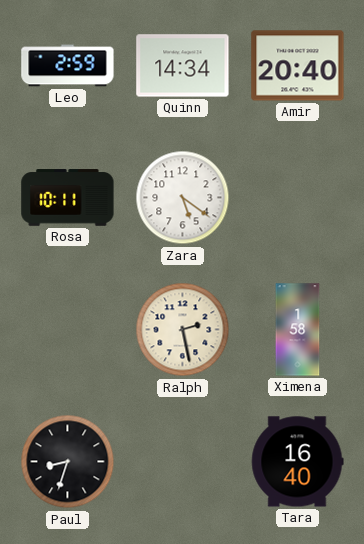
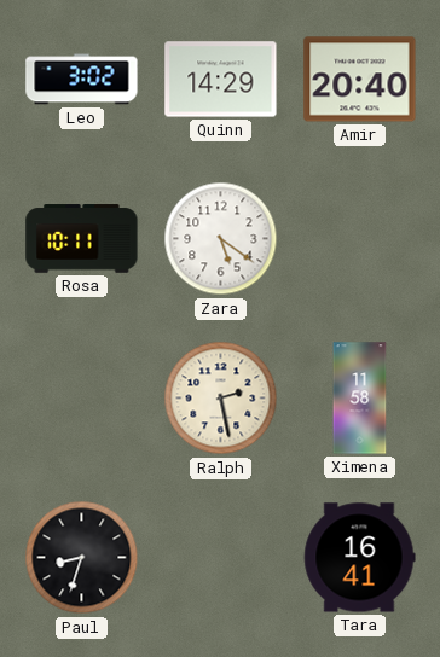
Leo: 2:59 -> 3:02 (82, 80)
Quinn: 14:34 -> 14:29 (221, 80)
Ximena: 1:58 -> 11:58 (360, 399)
Tara: 16:40 -> 16:41 (359, 558)
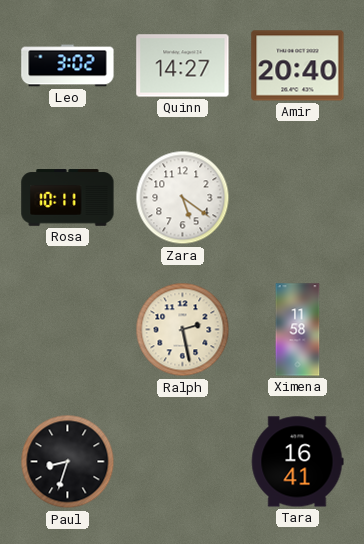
Quinn: 14:29 -> 14:27 (183, 66)
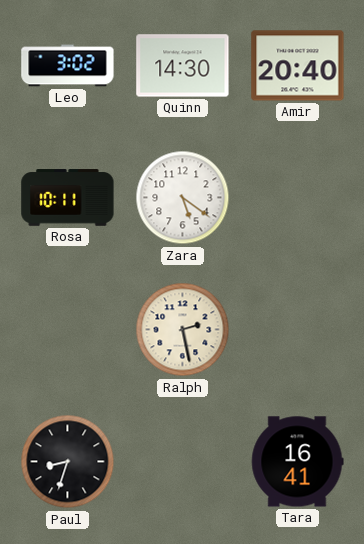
Quinn: 14:27 -> 14:30 (183, 66)
Ximena: 11:58 -> none (298, 330)
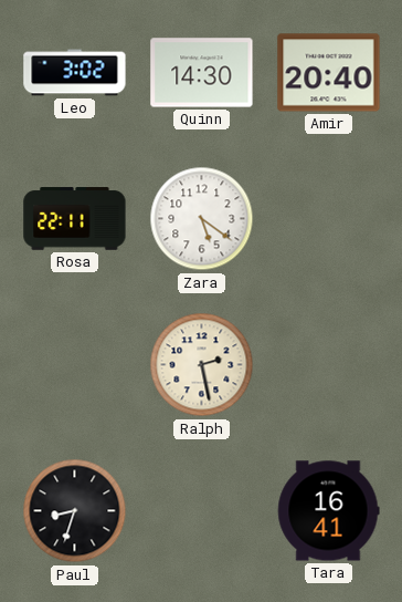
Rosa: 10:11 -> 22:11 (75, 219)
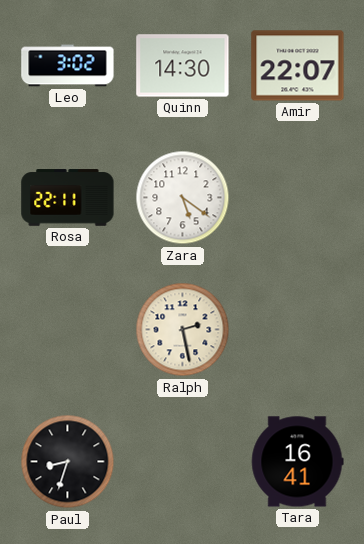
Amir: 20:40 -> 22:07 (298, 66)
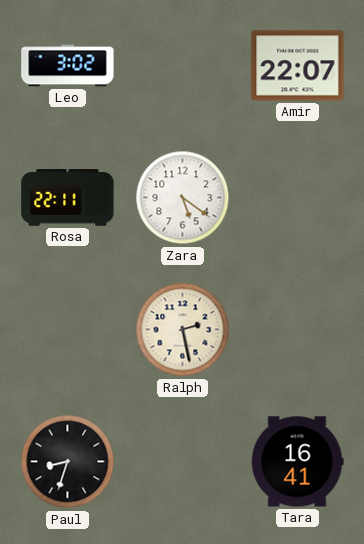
Quinn: 14:30 -> none (183, 66)
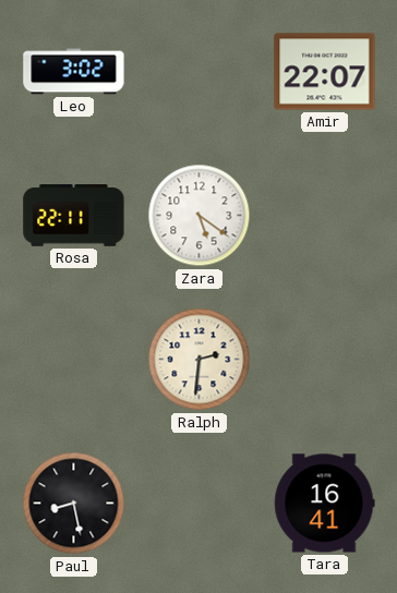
Ralph: 2:28 -> 2:31 (200, 360)
Paul: 8:33 -> 8:28 (74, 504)
